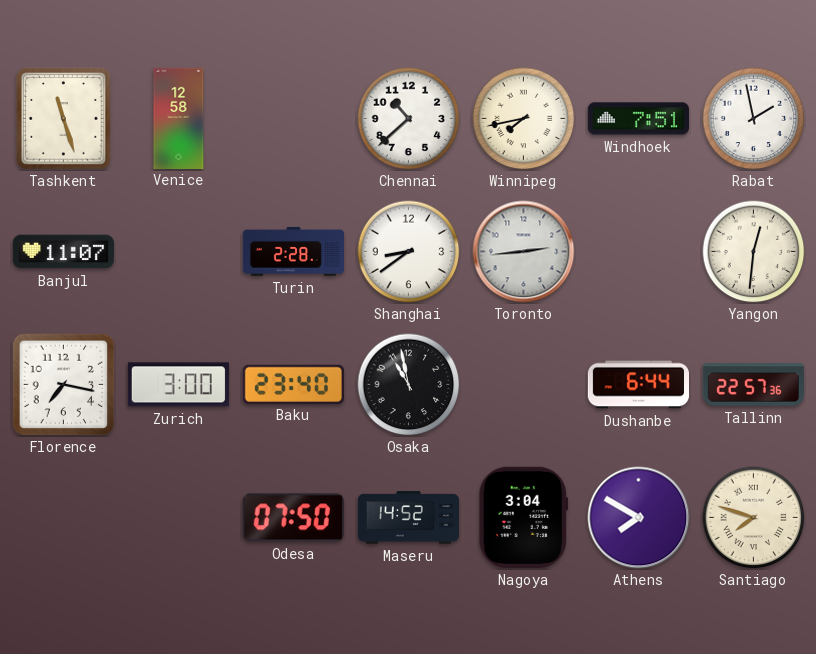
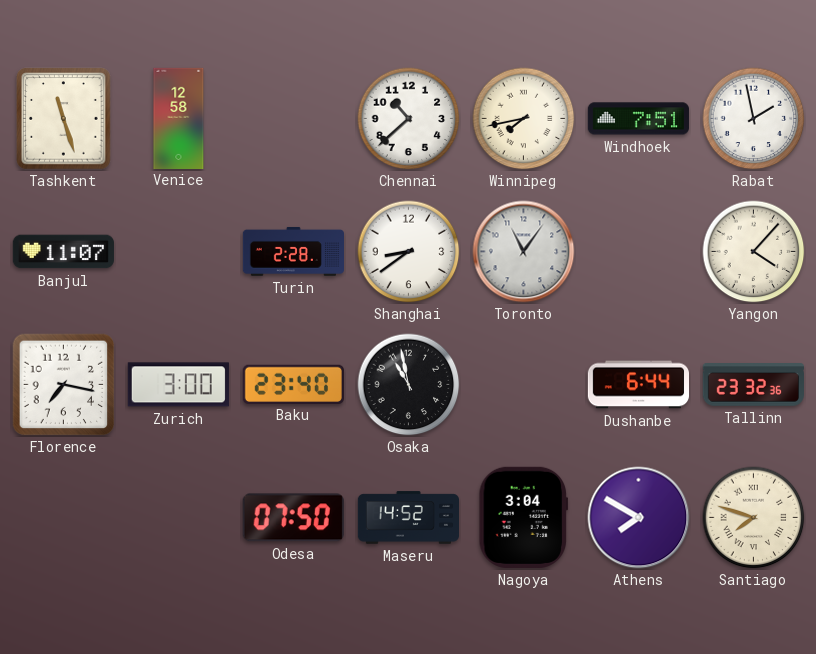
Toronto: 2:44 -> 11:06 (524, 252)
Yangon: 12:31 -> 4:07 (754, 252)
Tallinn: 22:57 -> 23:32 (753, 385)
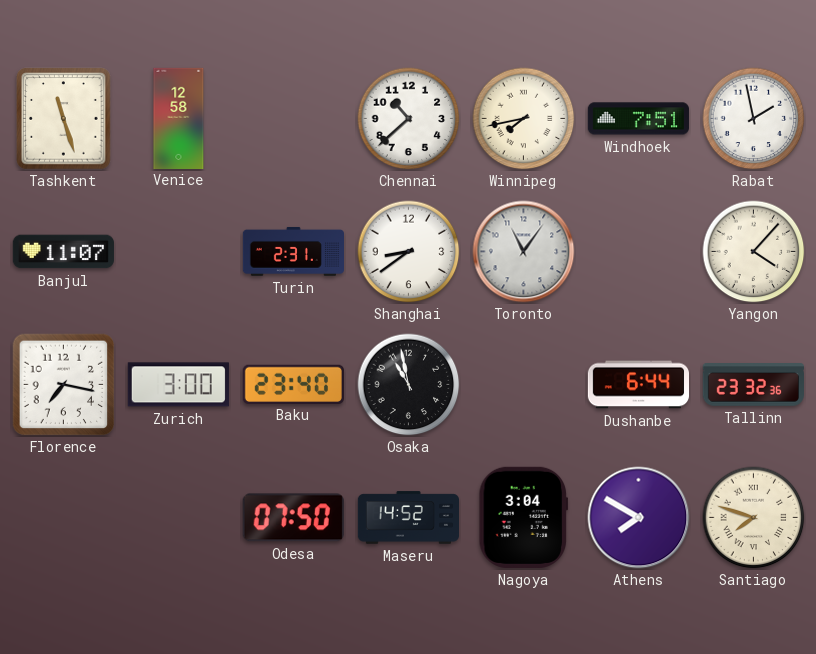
Turin: 2:28 -> 2:31 (293, 252)
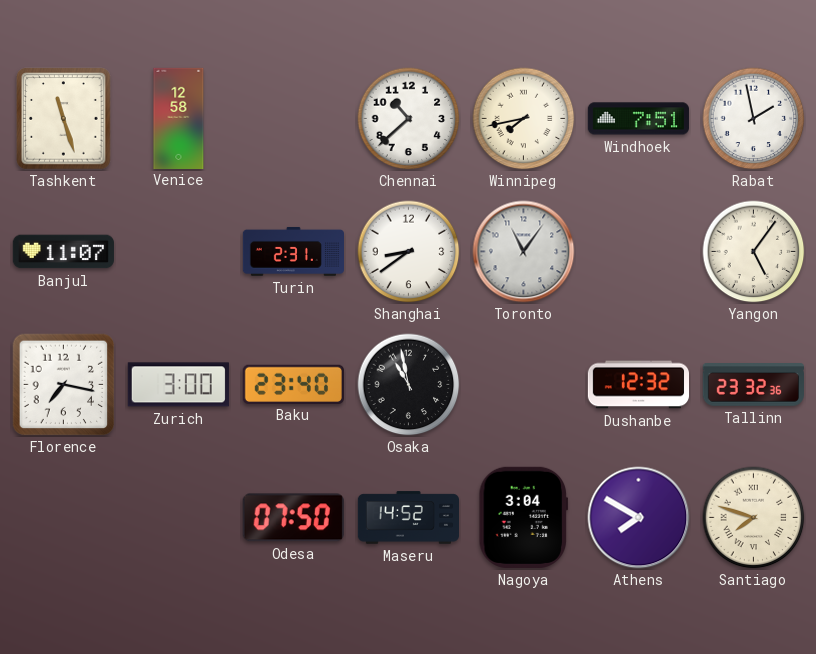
Yangon: 4:07 -> 5:06 (754, 252)
Dushanbe: 6:44 -> 12:32 (638, 385)
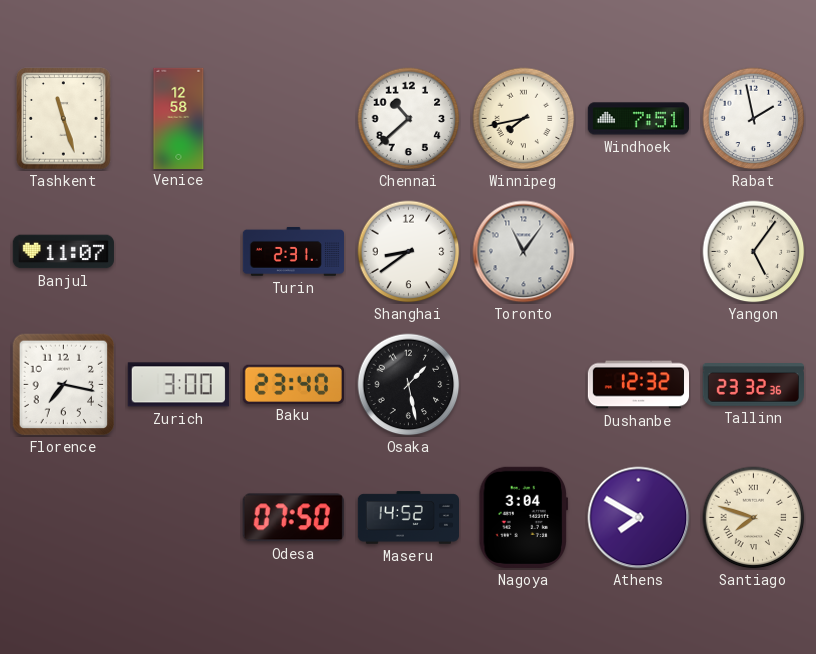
Osaka: 10:58 -> 1:28 (409, 385)
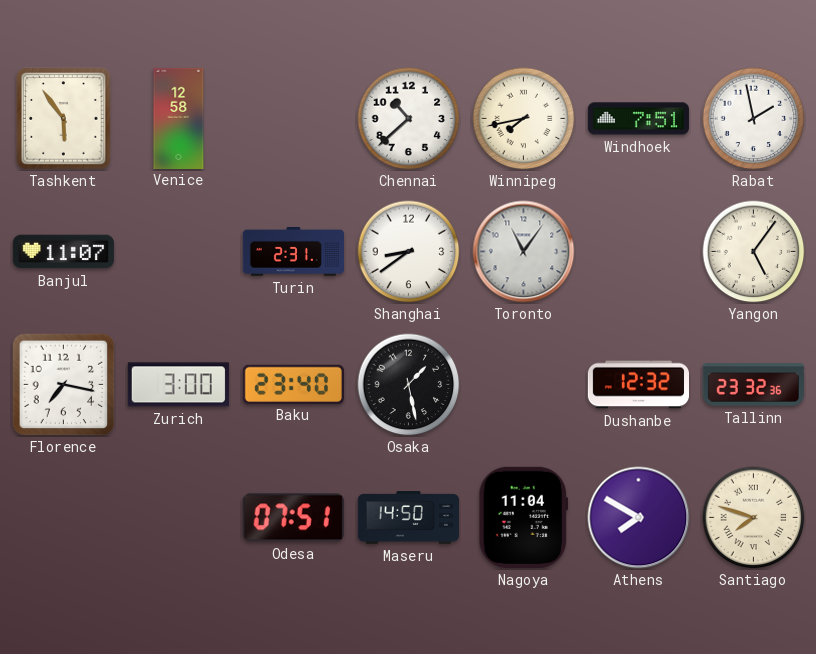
Tashkent: 11:27 -> 5:54 (64, 119)
Odesa: 07:50 -> 07:51 (293, 518)
Maseru: 14:52 -> 14:50 (408, 518)
Nagoya: 3:04 -> 11:04 (523, 517)
